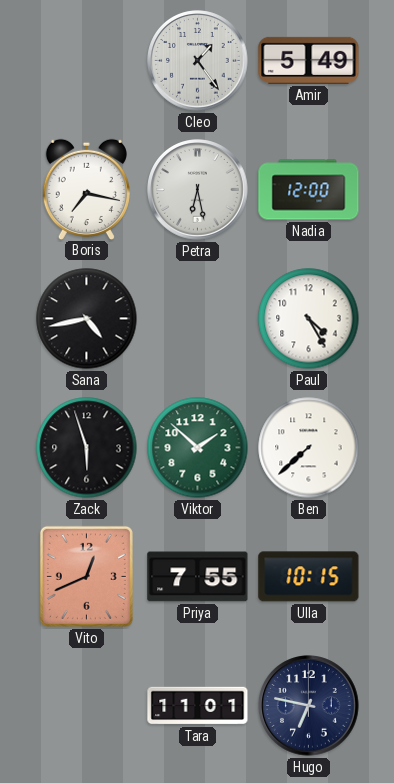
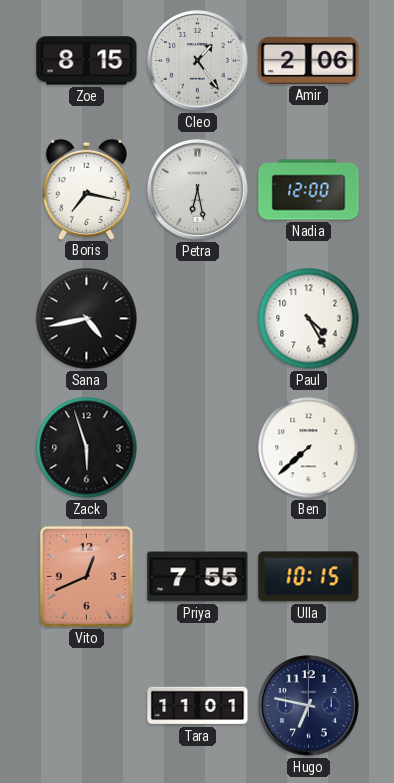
Zoe: none -> 8:15 (87, 61)
Amir: 5:49 -> 2:06 (309, 60)
Viktor: 1:52 -> none (198, 448)
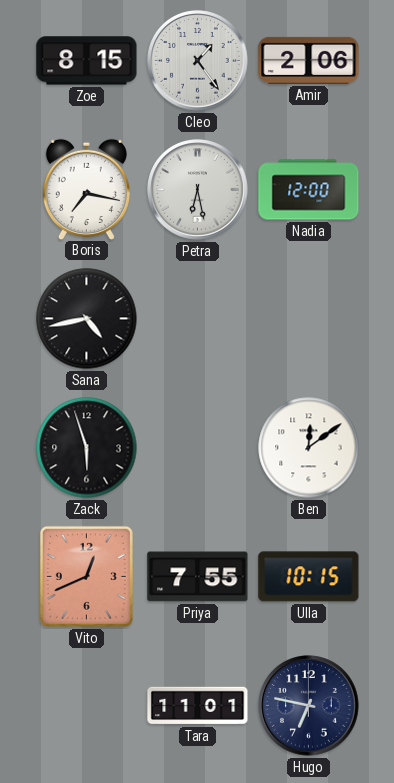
Paul: 4:25 -> none (309, 319)
Ben: 7:38 -> 12:09 (309, 448)
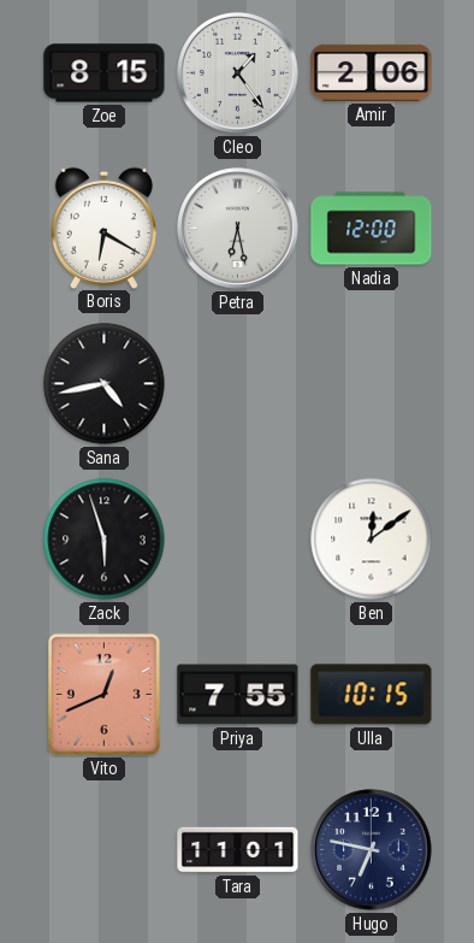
Boris: 7:17 -> 6:20 (103, 228)
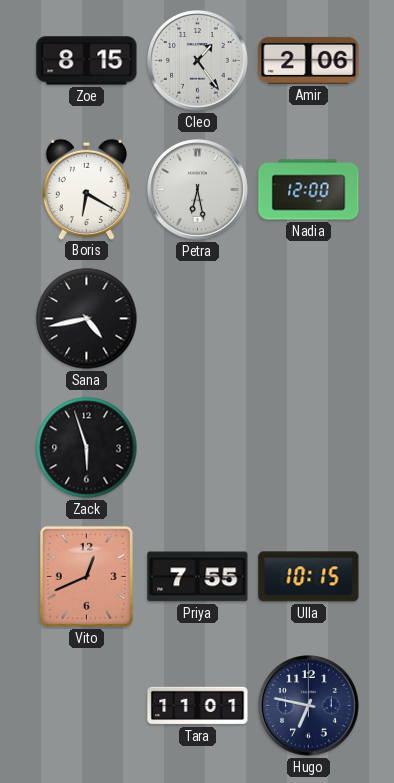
Ben: 12:09 -> none (372, 540)
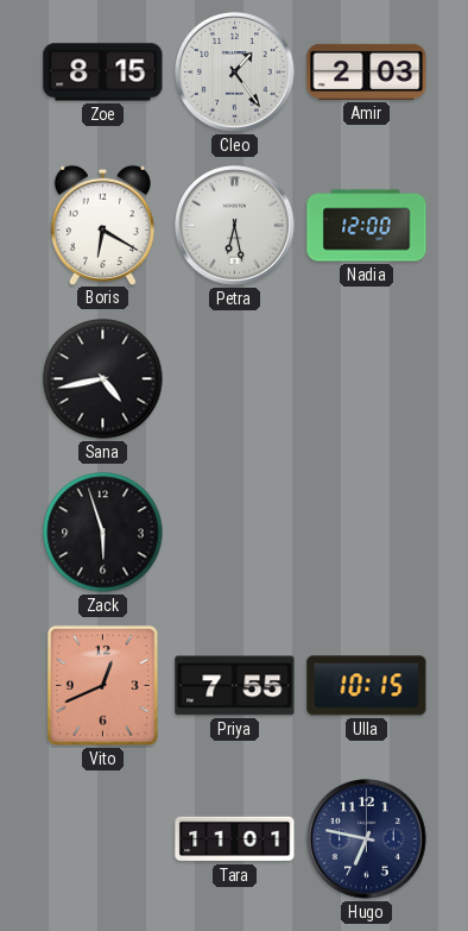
Amir: 2:06 -> 2:03 (367, 71)
